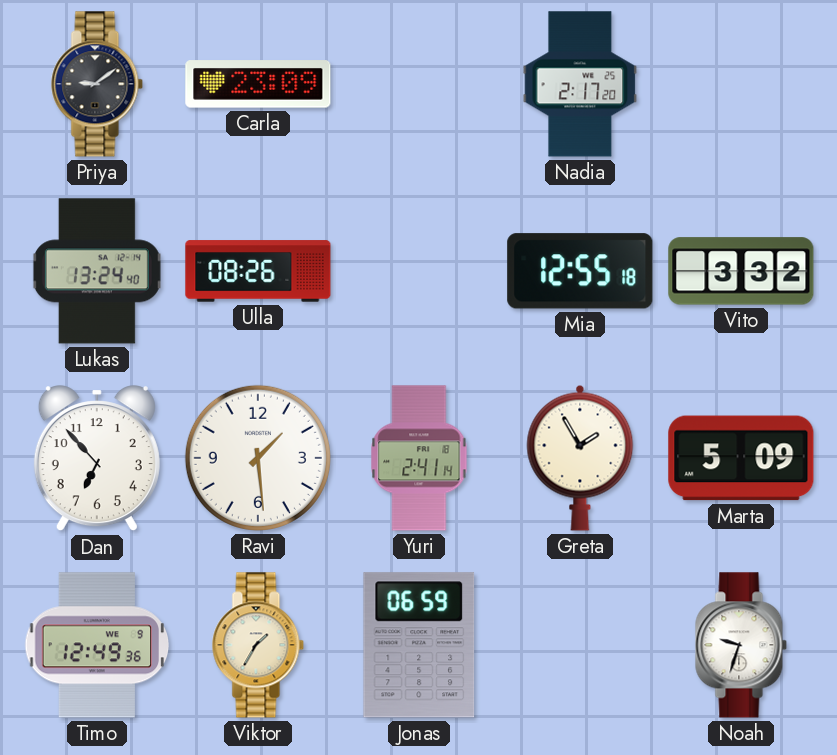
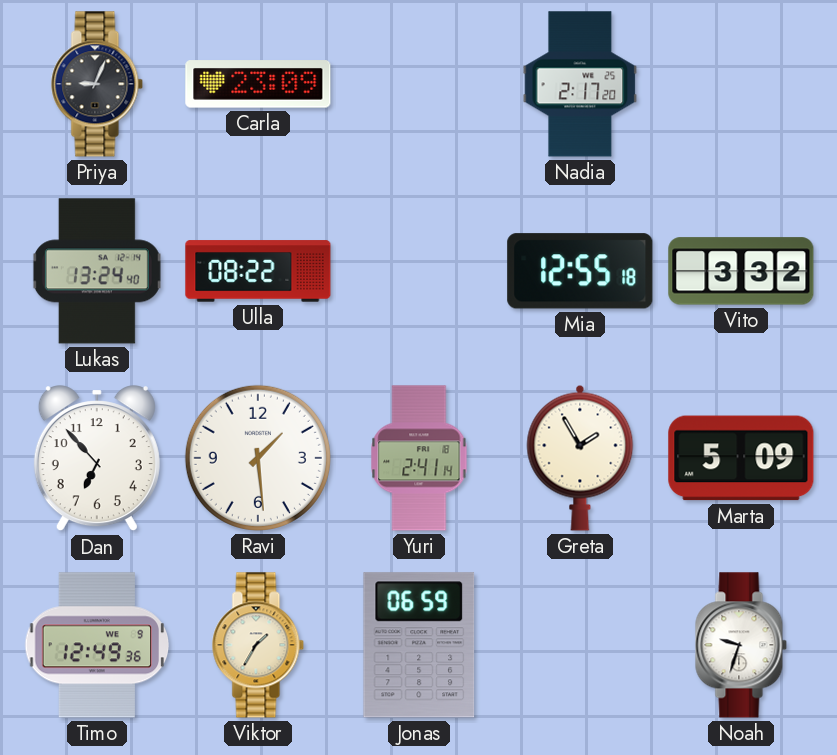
Priya: 9:09 -> 9:04 (97, 84)
Ulla: 08:26 -> 08:22 (258, 271)
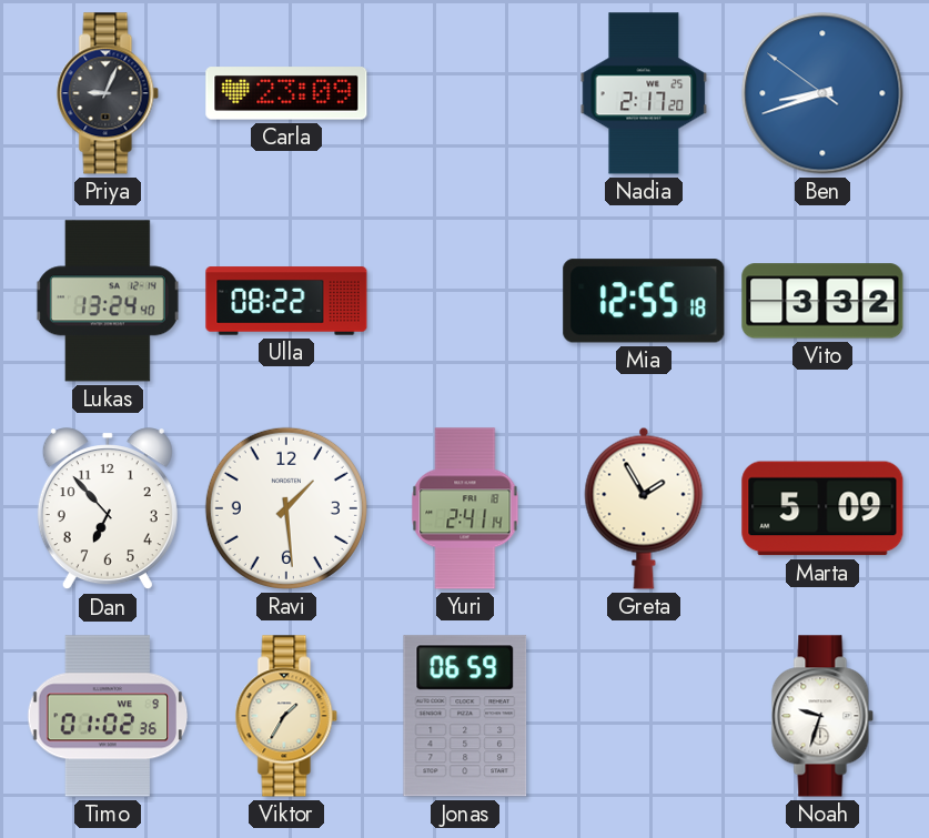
Ben: none -> 8:41 (822, 93)
Timo: 12:49 -> 01:02 (108, 716)
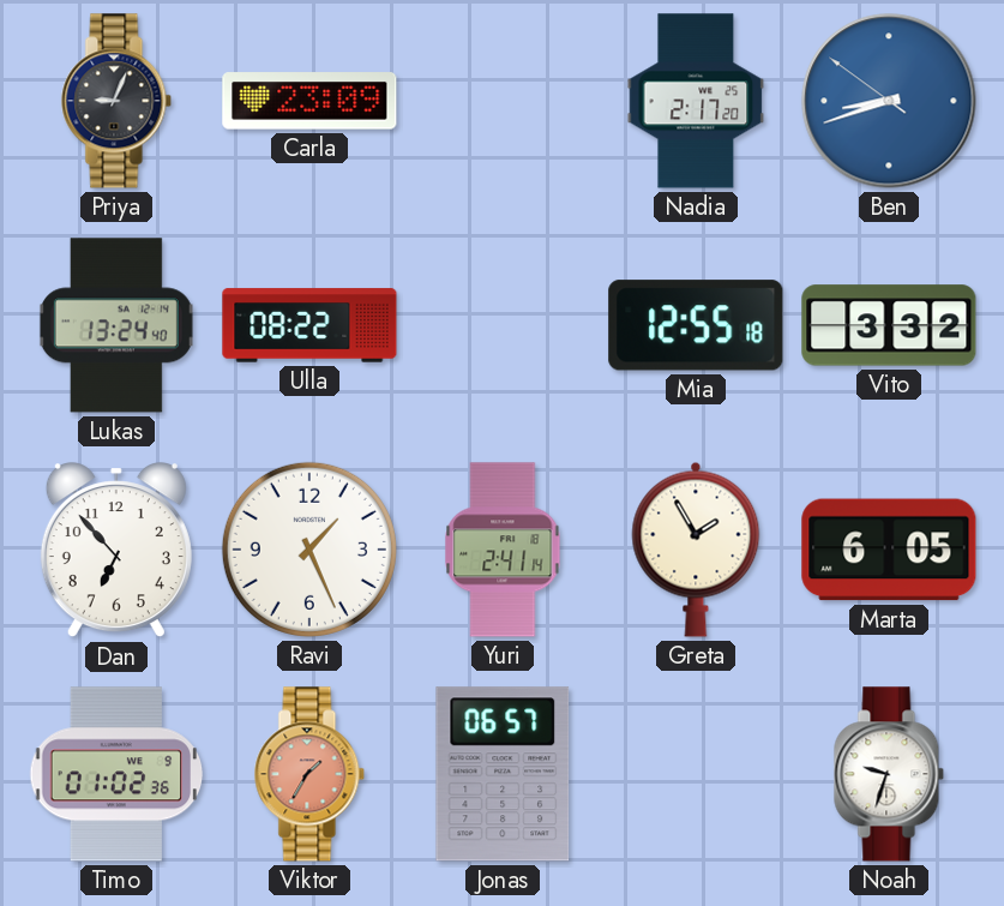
Ravi: 1:29 -> 1:26 (309, 550)
Marta: 5:09 -> 6:05 (889, 550)
Viktor dial: cream -> salmon (309, 774)
Jonas: 06:59 -> 06:57 (503, 774)
